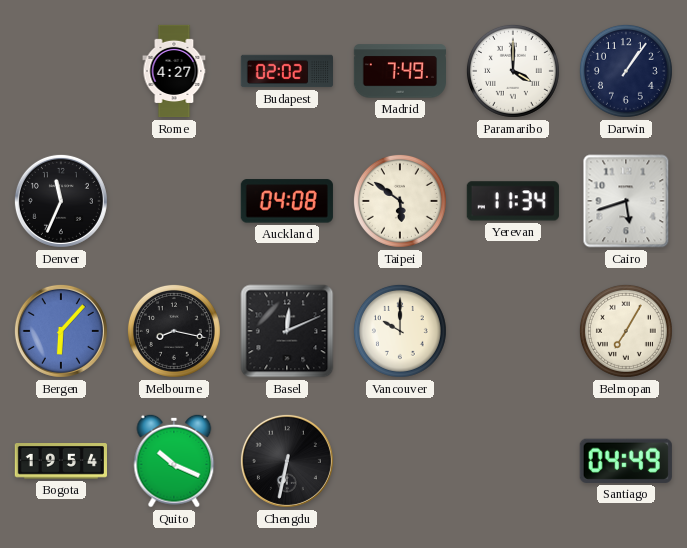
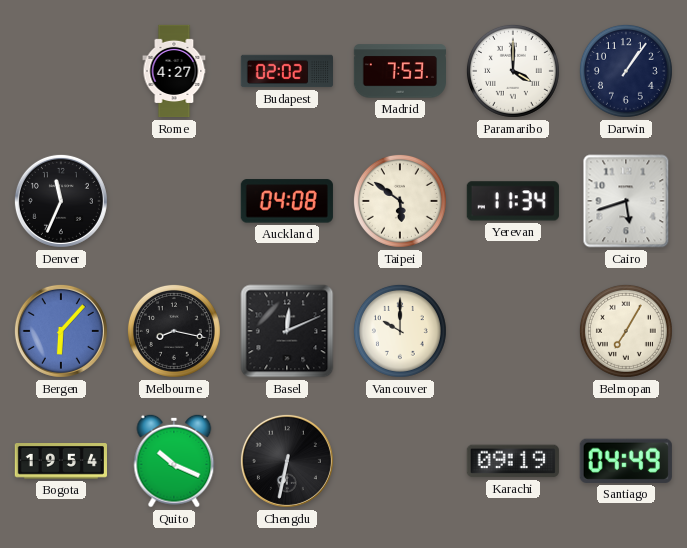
Madrid: 7:49 -> 7:53 (399, 71)
Karachi: none -> 09:19 (513, 461)
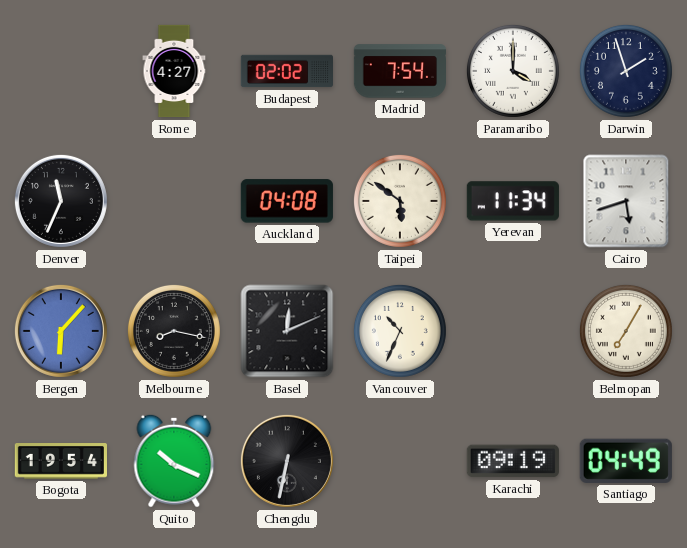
Madrid: 7:53 -> 7:54 (399, 71)
Darwin: 1:06 -> 1:57 (626, 71)
Vancouver: 10:00 -> 10:34 (400, 331)
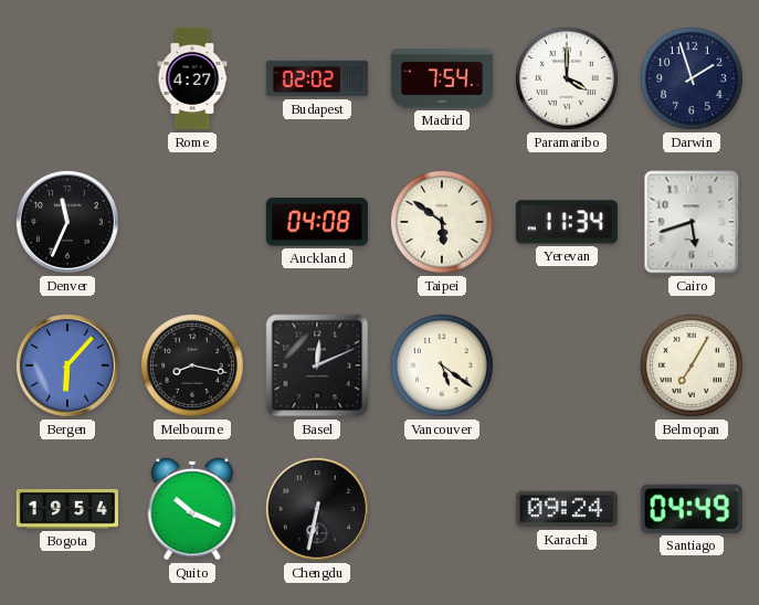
Vancouver: 10:34 -> 5:21 (442, 365)
Karachi: 09:19 -> 09:24 (567, 509)
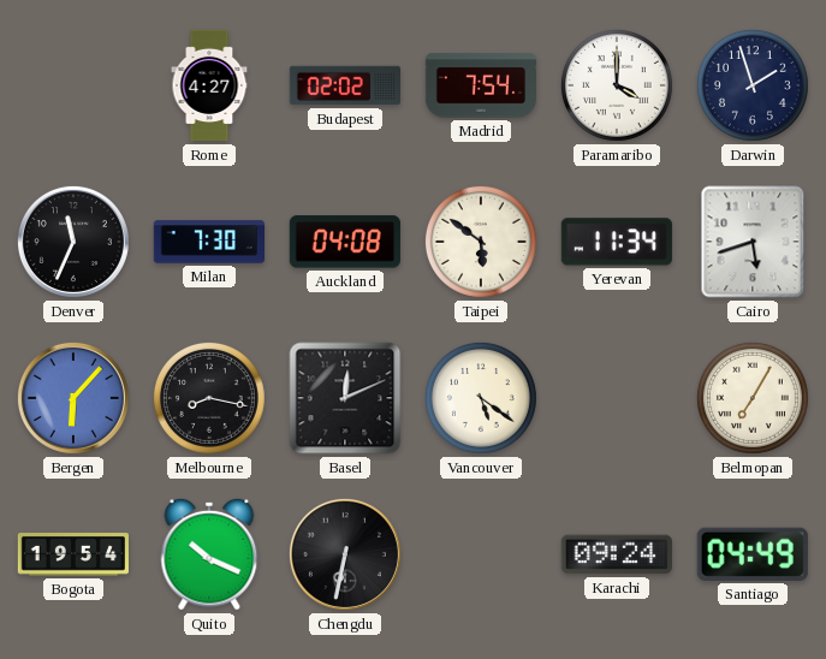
Milan: none -> 7:30 (208, 242)
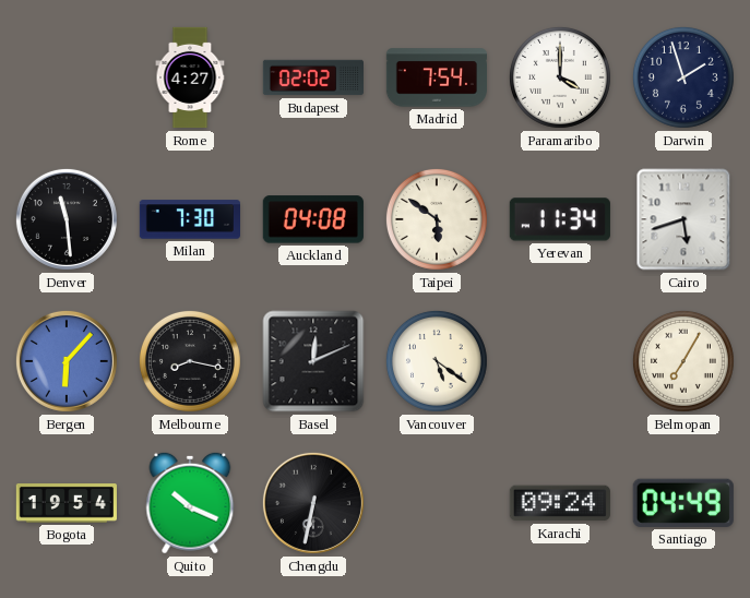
Denver: 11:34 -> 11:29 (67, 219)
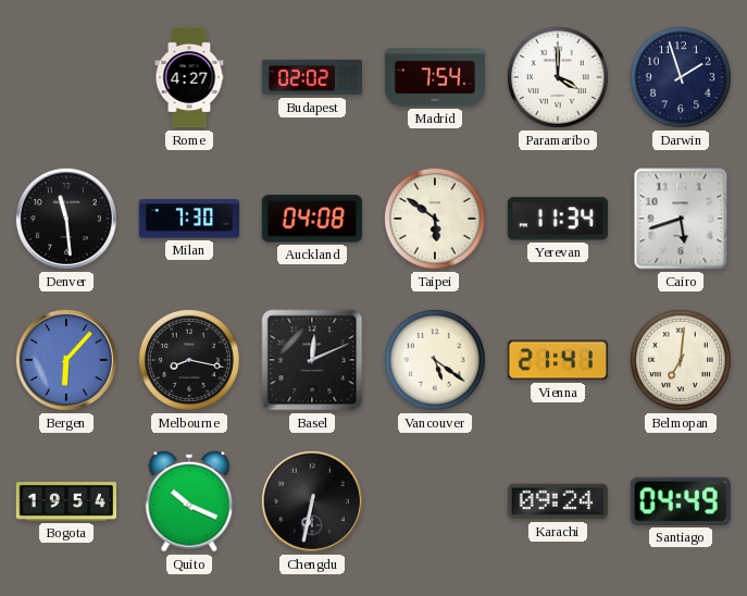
Vienna: none -> 21:41 (558, 360)
Belmopan: 7:05 -> 7:01 (681, 360)
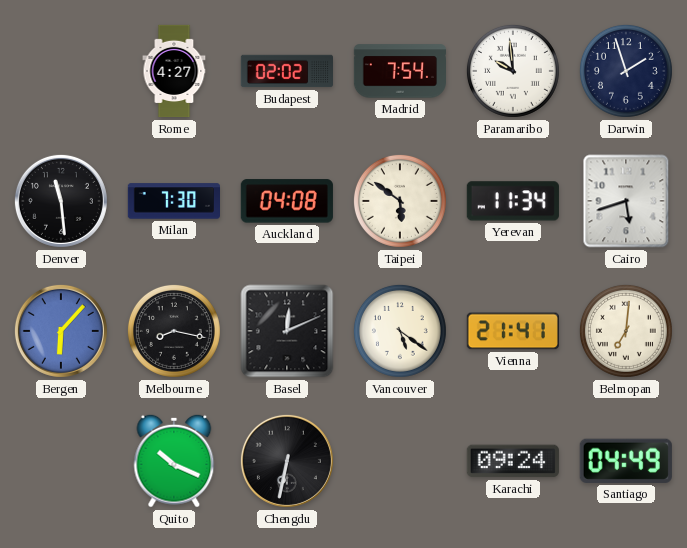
Paramaribo: 4:00 -> 9:59 (513, 71)
Bogota: 19:54 -> none (65, 502)
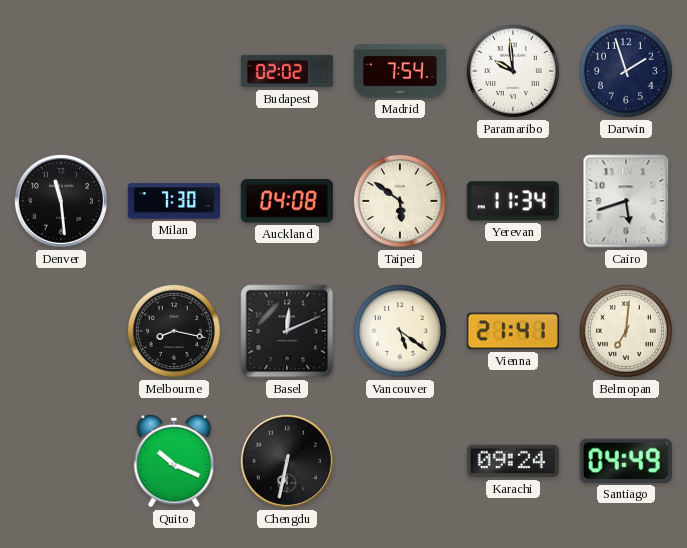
Rome: 4:27 -> none (174, 71)
Bergen: 6:07 -> none (61, 331)
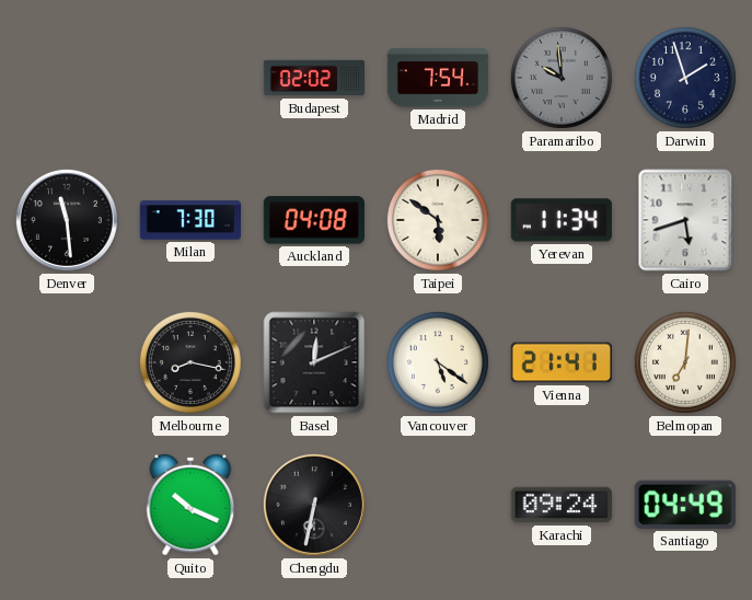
Paramaribo dial: white -> grey (562, 78)
